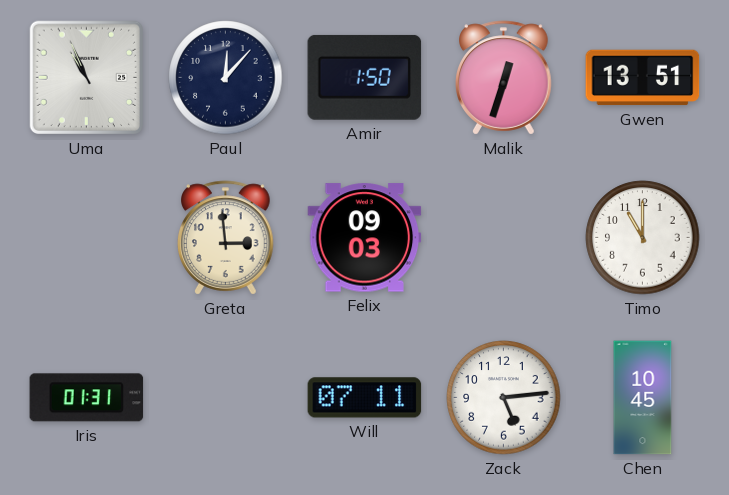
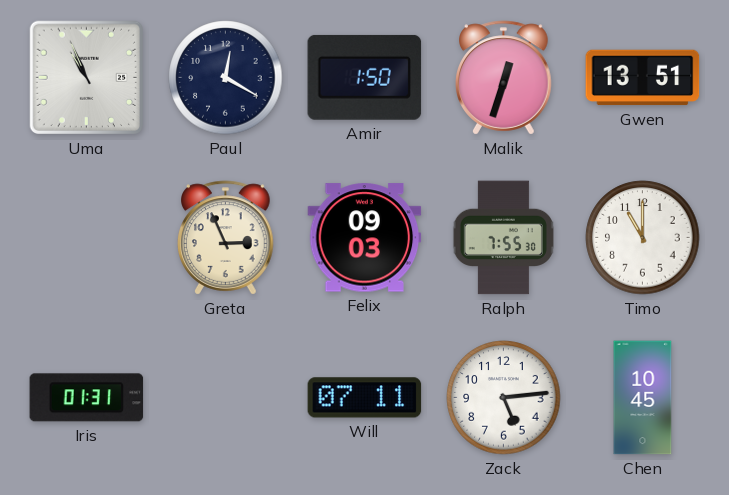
Paul: 12:07 -> 12:20 (226, 78)
Greta: 2:59 -> 2:56 (226, 238)
Ralph: none -> 7:55 (503, 238)
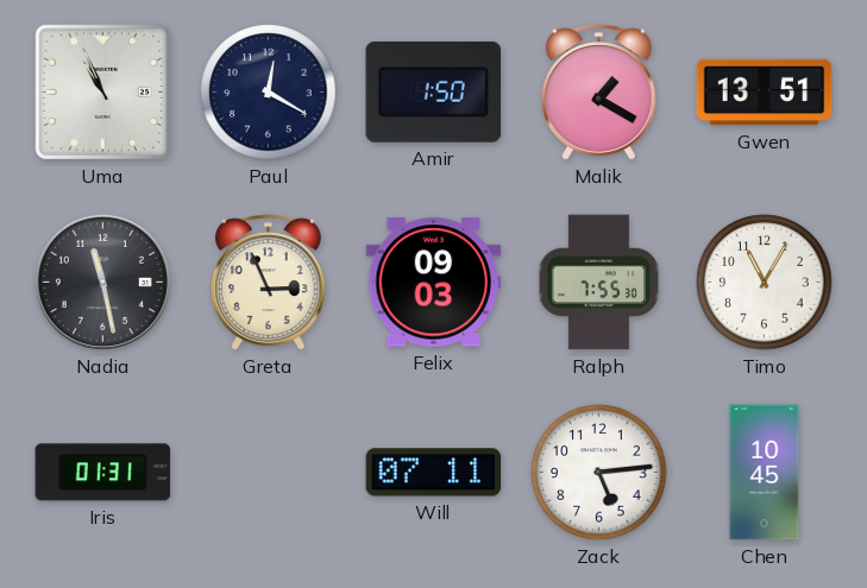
Malik: 12:33 -> 1:20 (599, 93)
Nadia: none -> 11:28 (102, 282)
Timo: 11:00 -> 11:05 (765, 283)
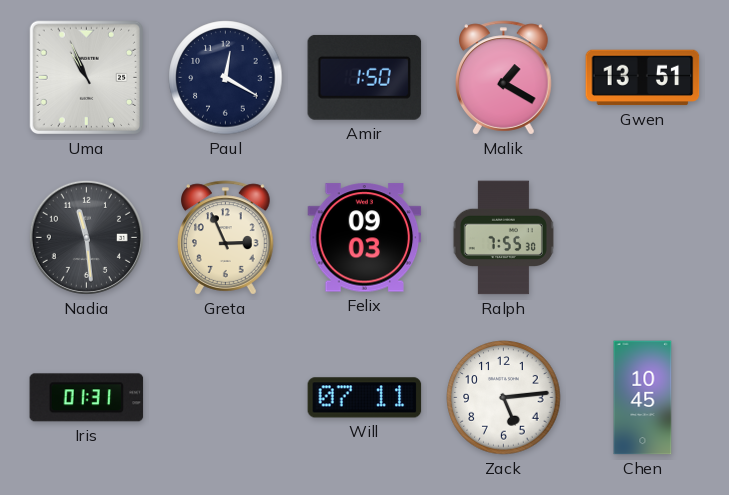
Nadia: 11:28 -> 11:29 (86, 237)
Timo: 11:05 -> none (765, 283)
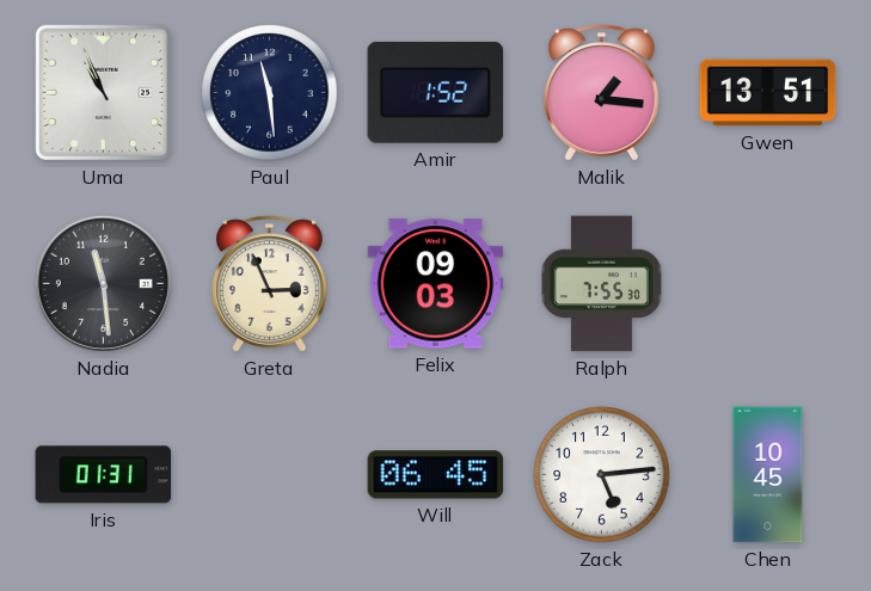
Paul: 12:20 -> 11:29 (270, 93)
Amir: 1:50 -> 1:52 (436, 92)
Malik: 1:20 -> 1:16 (602, 93)
Will: 07:11 -> 06:45 (436, 475)
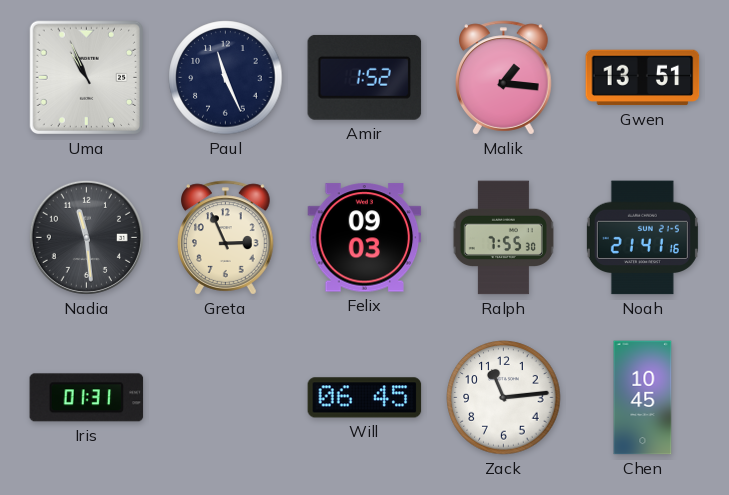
Paul: 11:29 -> 11:26 (226, 78)
Noah: none -> 21:41 (642, 238)
Zack: 5:14 -> 11:14 (504, 398)
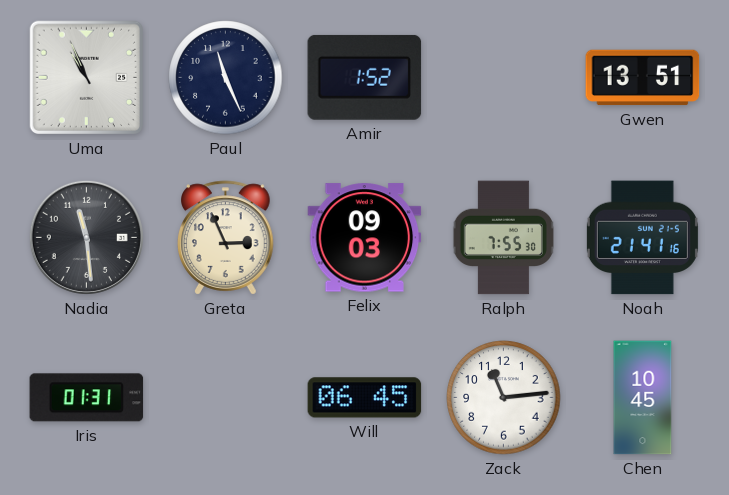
Malik: 1:16 -> none (504, 78)
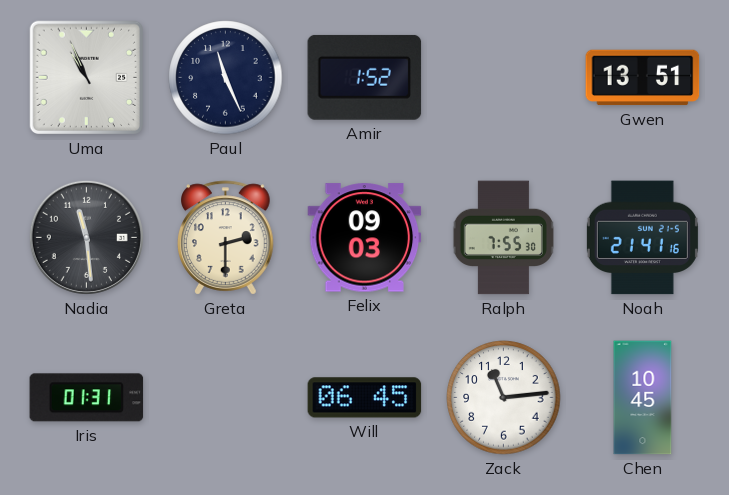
Greta: 2:56 -> 2:30 (226, 238)
